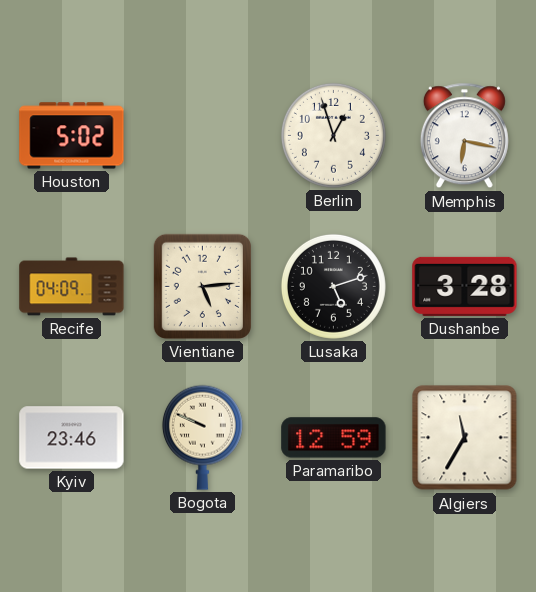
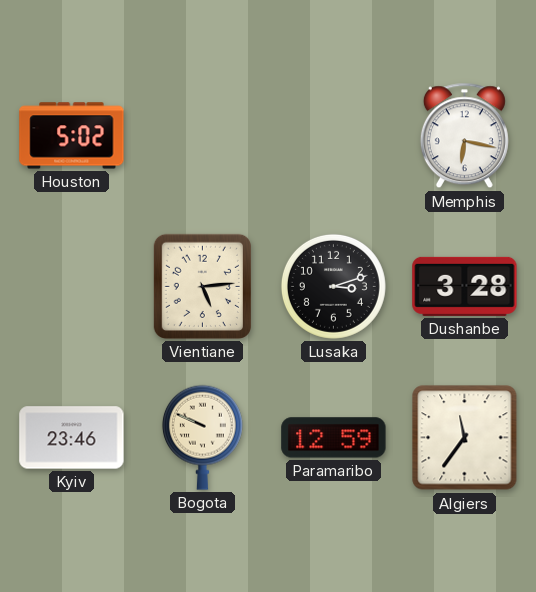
Berlin: 12:57 -> none (333, 135)
Recife: 04:09 -> none (72, 287)
Lusaka: 5:12 -> 3:12 (333, 286)
Algiers: 11:35 -> 11:36 (465, 438)
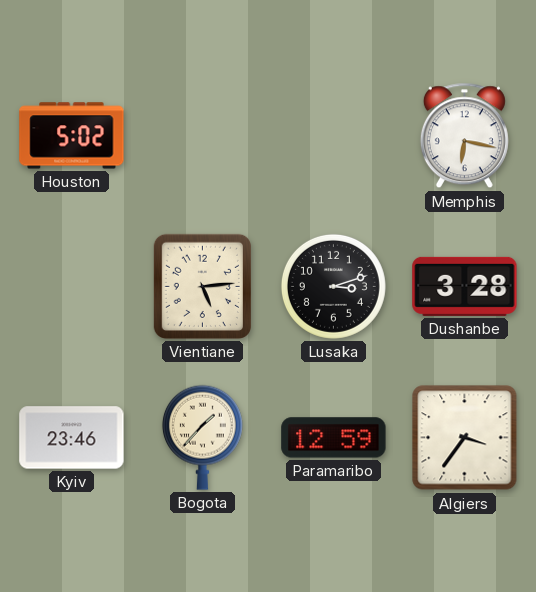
Bogota: 9:49 -> 1:37 (202, 437)
Algiers: 11:36 -> 3:36 (465, 438)
